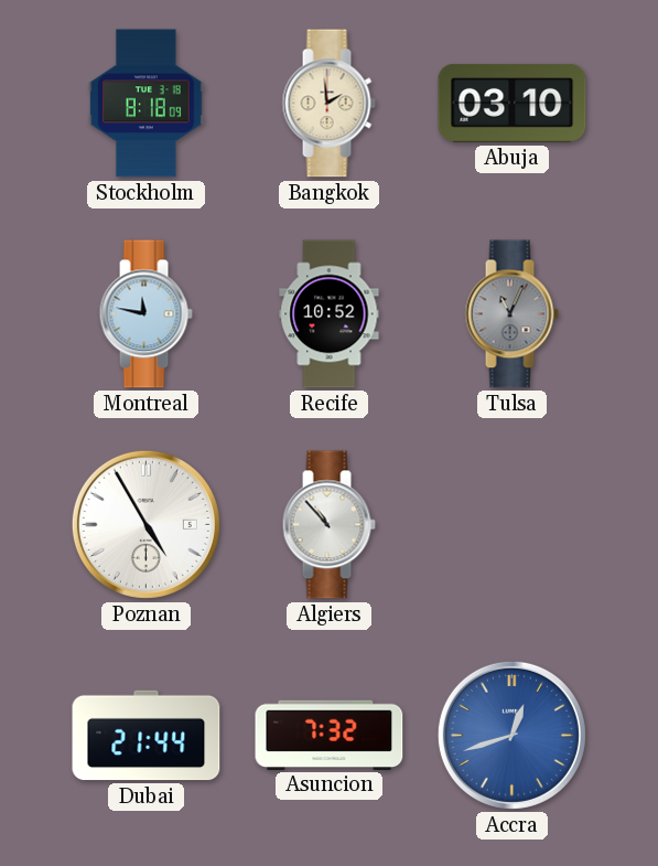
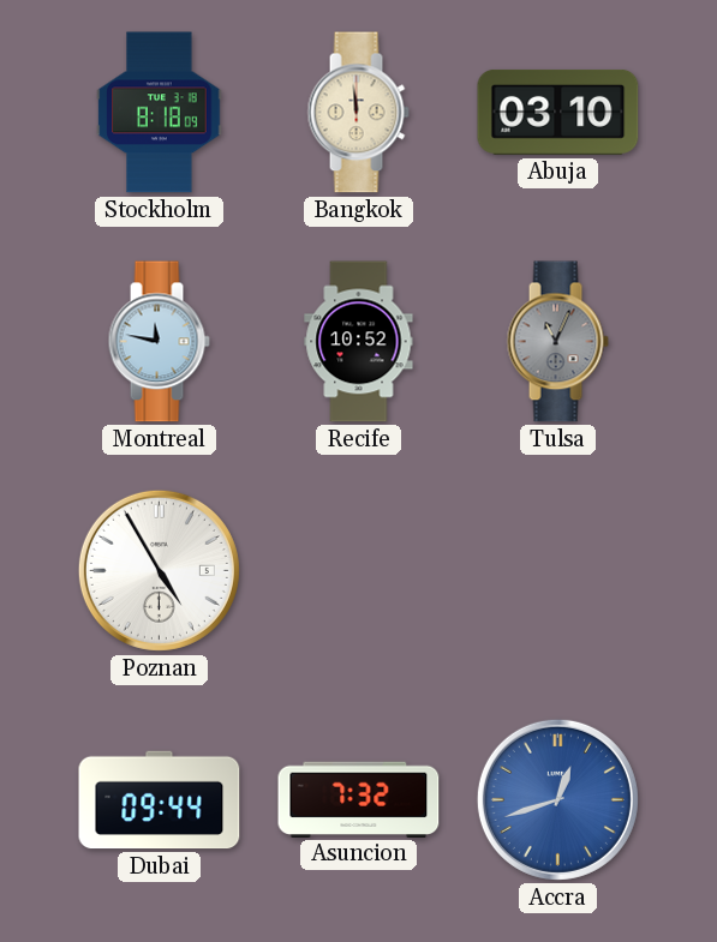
Bangkok: 1:59 -> 11:59 (358, 113)
Algiers: 10:53 -> none (328, 525)
Dubai: 21:44 -> 09:44 (160, 800)
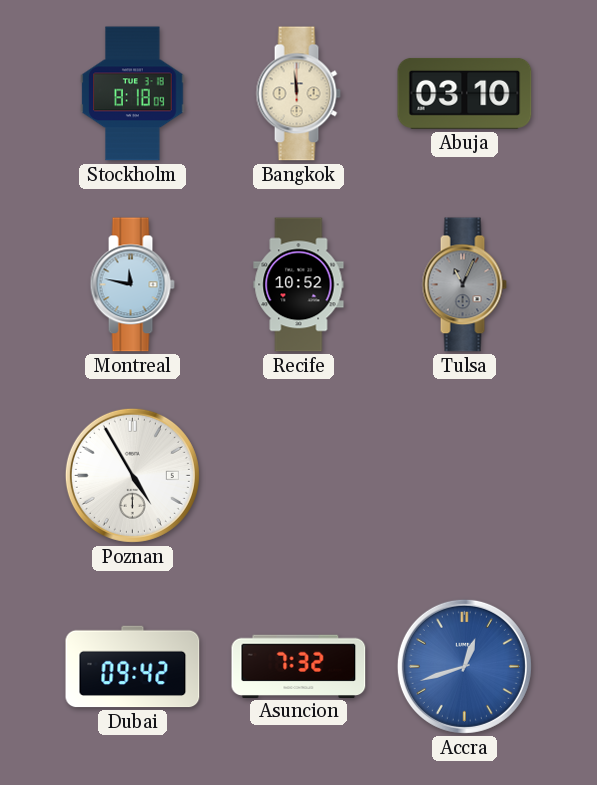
Dubai: 09:44 -> 09:42 (133, 667)
